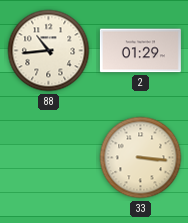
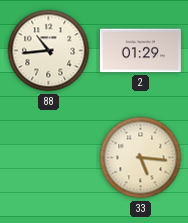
33: 3:16 -> 5:16 (141, 158)
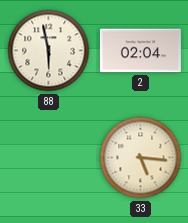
88: 10:44 -> 5:58 (49, 51)
2: 01:29 -> 02:04 (140, 51)
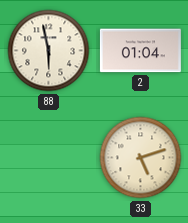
2: 02:04 -> 01:04 (140, 51)
33: 5:16 -> 5:12 (141, 158)
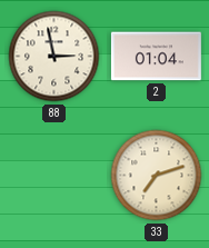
88: 5:58 -> 2:58 (54, 57)
33: 5:12 -> 7:12 (157, 176)
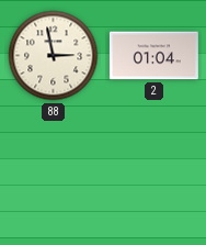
33: 7:12 -> none (157, 176)
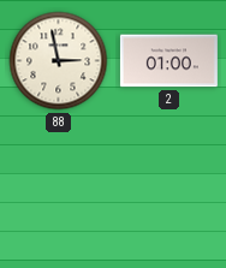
2: 01:04 -> 01:00 (168, 61)
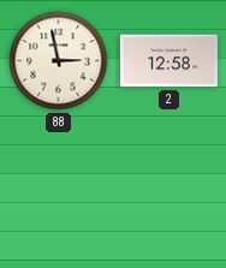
2: 01:00 -> 12:58 (168, 61)
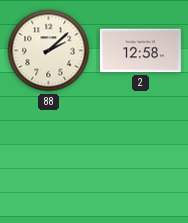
88: 2:58 -> 2:08 (49, 51)
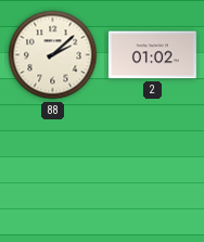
2: 12:58 -> 01:02 (152, 55)
